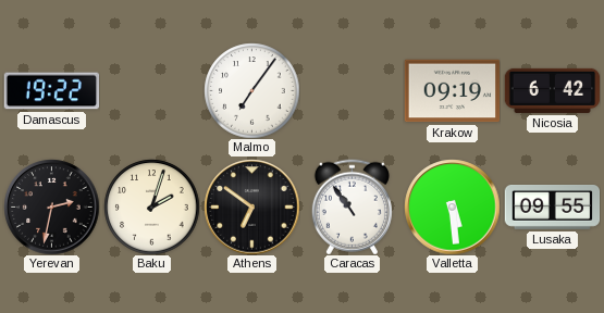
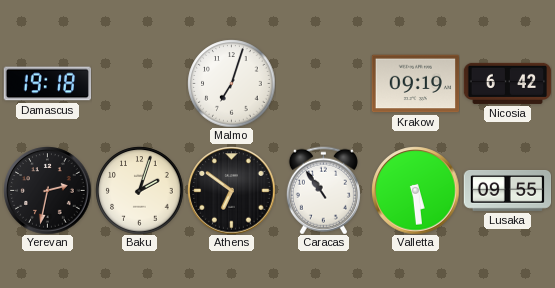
Damascus: 19:22 -> 19:18 (47, 84)
Malmo: 7:06 -> 7:03 (231, 83)
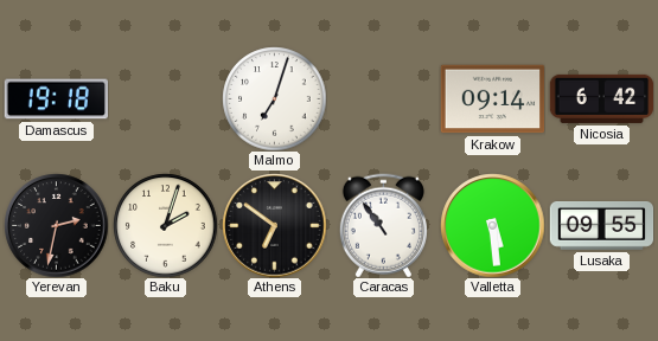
Krakow: 09:19 -> 09:14 (492, 99)
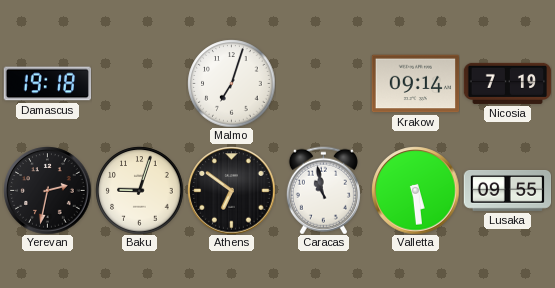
Nicosia: 6:42 -> 7:19 (507, 83)
Baku: 2:03 -> 9:03 (139, 190)
Caracas: 10:54 -> 10:58 (323, 190)
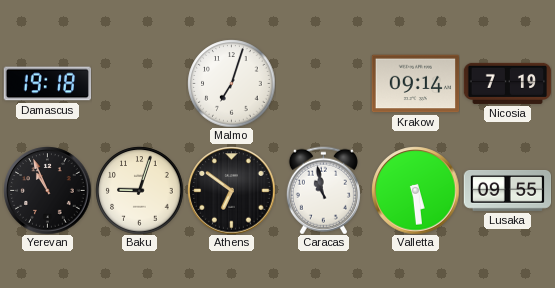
Yerevan: 2:32 -> 10:56 (47, 190)
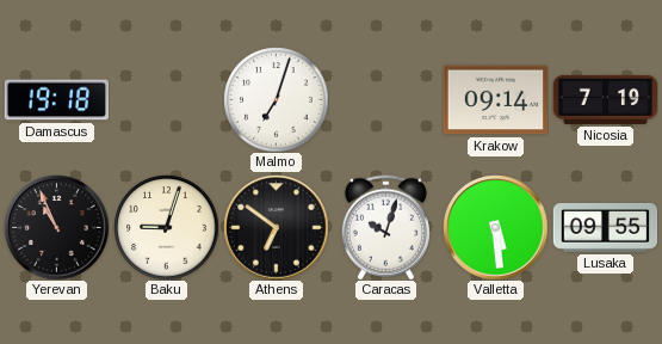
Caracas: 10:58 -> 10:03 (385, 227)
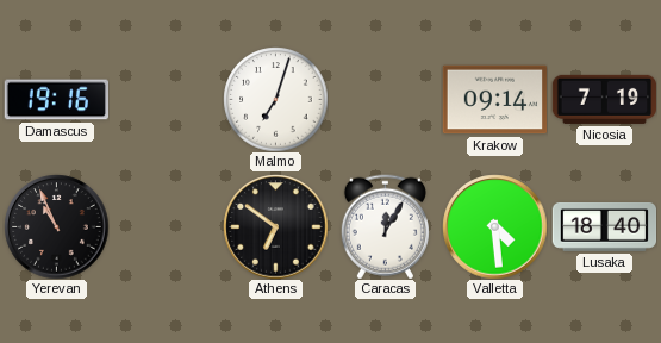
Damascus: 19:18 -> 19:16 (56, 100)
Baku: 9:03 -> none (166, 227)
Caracas: 10:03 -> 12:05 (385, 226)
Valletta: 5:29 -> 4:29 (494, 226)
Lusaka: 09:55 -> 18:40 (604, 227)
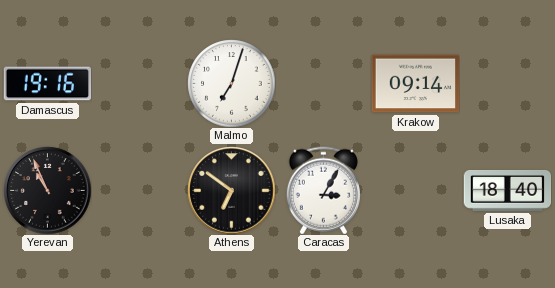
Nicosia: 7:19 -> none (604, 99)
Caracas: 12:05 -> 3:05 (323, 190)
Valletta: 4:29 -> none (494, 226)
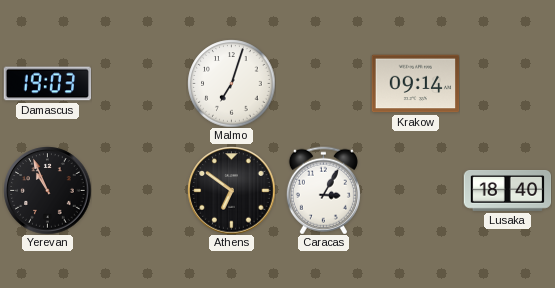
Damascus: 19:16 -> 19:03 (47, 84)
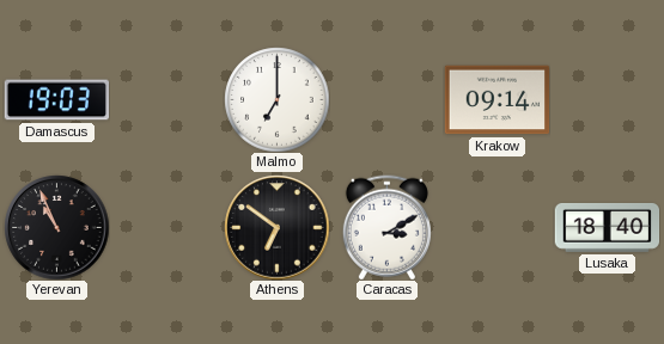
Malmo: 7:03 -> 7:00 (276, 99)
Caracas: 3:05 -> 3:10 (386, 227)
